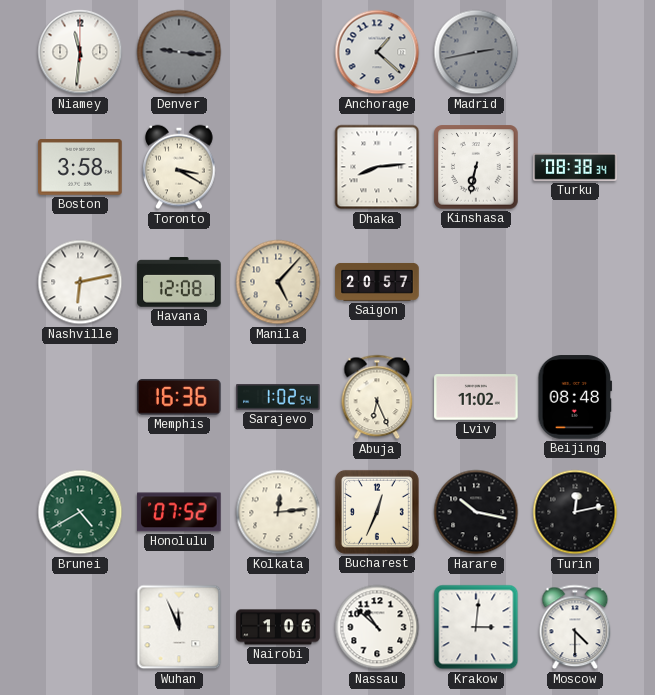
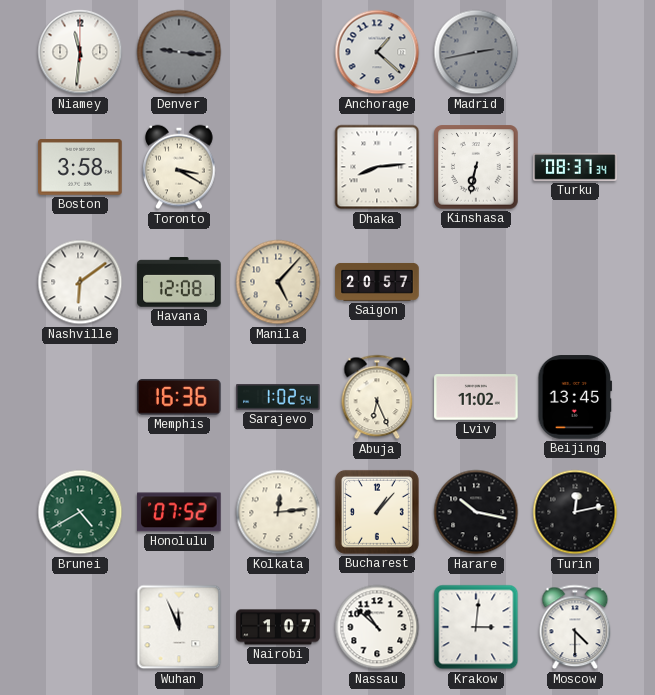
Turku: 08:38 -> 08:37 (575, 167)
Nashville: 6:13 -> 6:09 (80, 282)
Beijing: 08:48 -> 13:45 (575, 397)
Bucharest: 12:34 -> 1:07 (377, 512)
Nairobi: 1:06 -> 1:07 (278, 627)
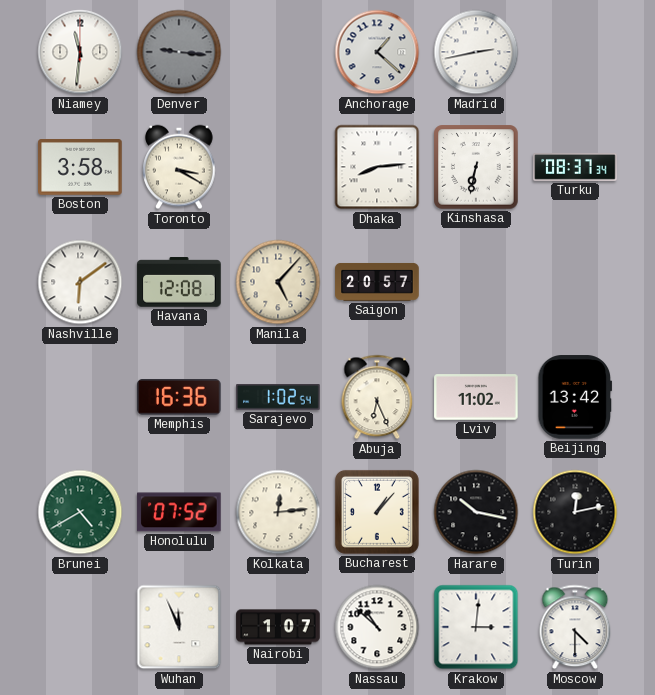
Madrid dial: grey -> white (476, 52)
Beijing: 13:45 -> 13:42 (575, 397)
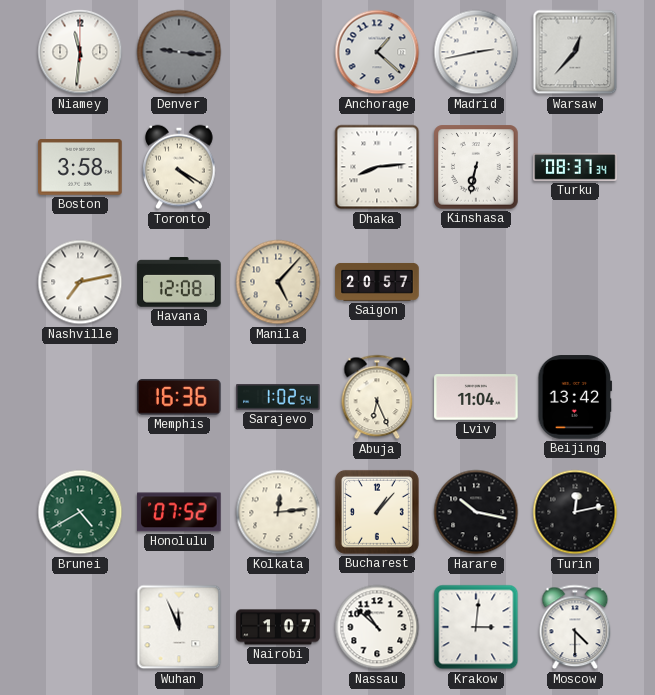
Warsaw: none -> 12:37 (575, 52)
Toronto: 3:20 -> 4:20 (179, 167)
Nashville: 6:09 -> 7:13 (80, 282)
Lviv: 11:02 -> 11:04 (476, 397)
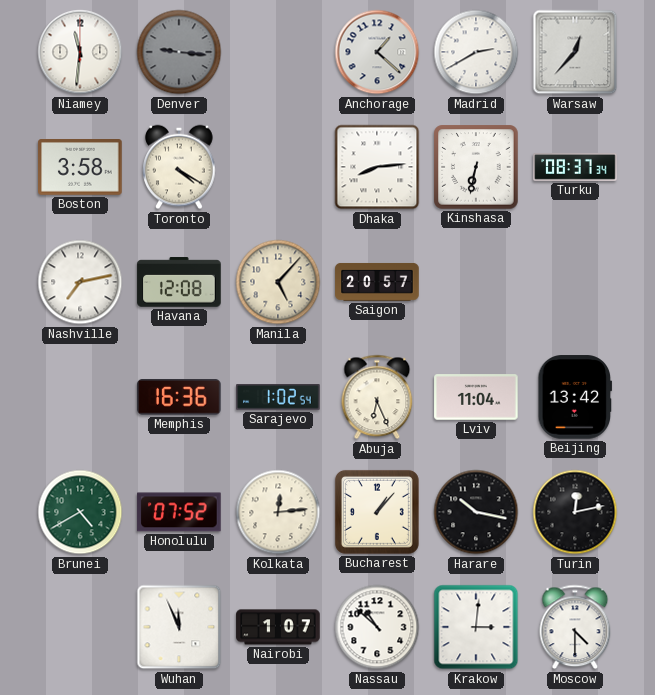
Madrid: 2:43 -> 2:40 (476, 52)
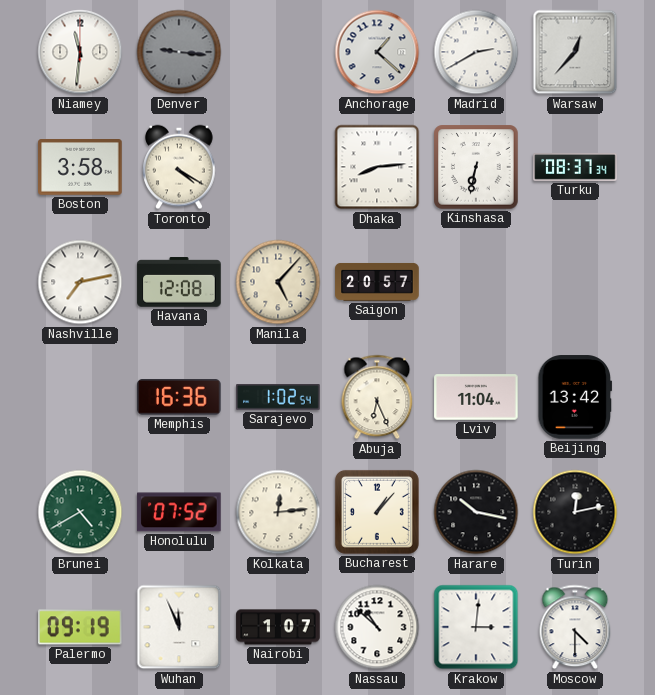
Palermo: none -> 09:19 (81, 627)
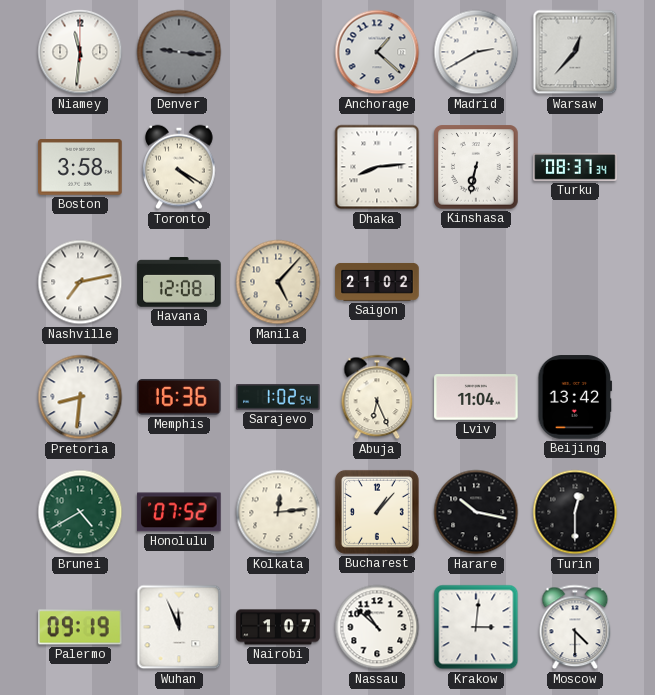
Saigon: 20:57 -> 21:02 (377, 282)
Pretoria: none -> 8:31 (80, 397)
Turin: 12:13 -> 12:30 (575, 512)
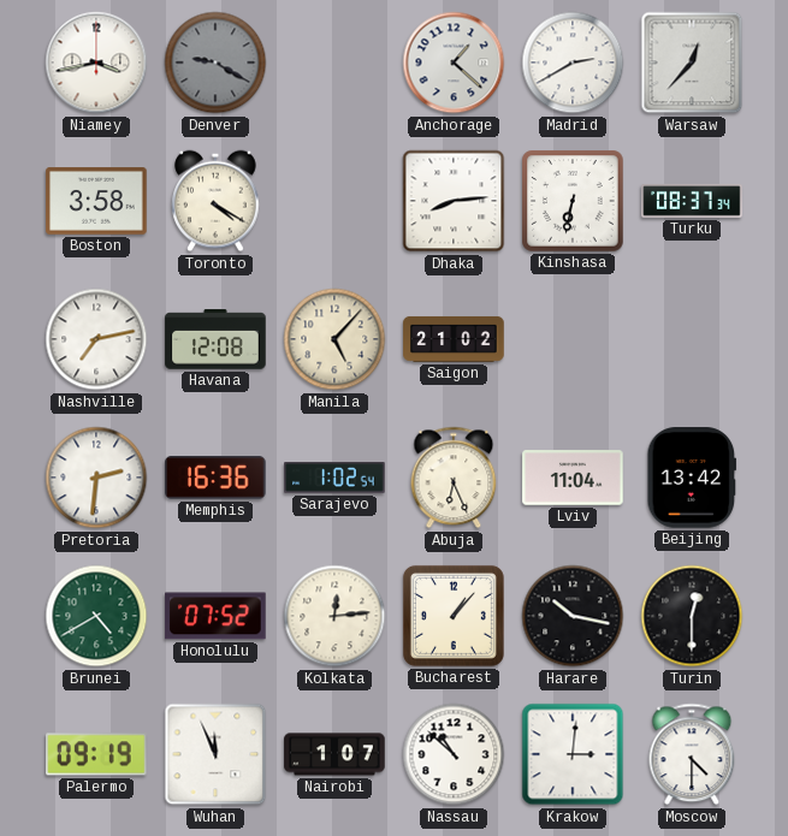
Niamey: 11:31 -> 3:43 (96, 63)
Denver: 9:16 -> 9:20 (215, 63)
Pretoria: 8:31 -> 2:31 (96, 478)
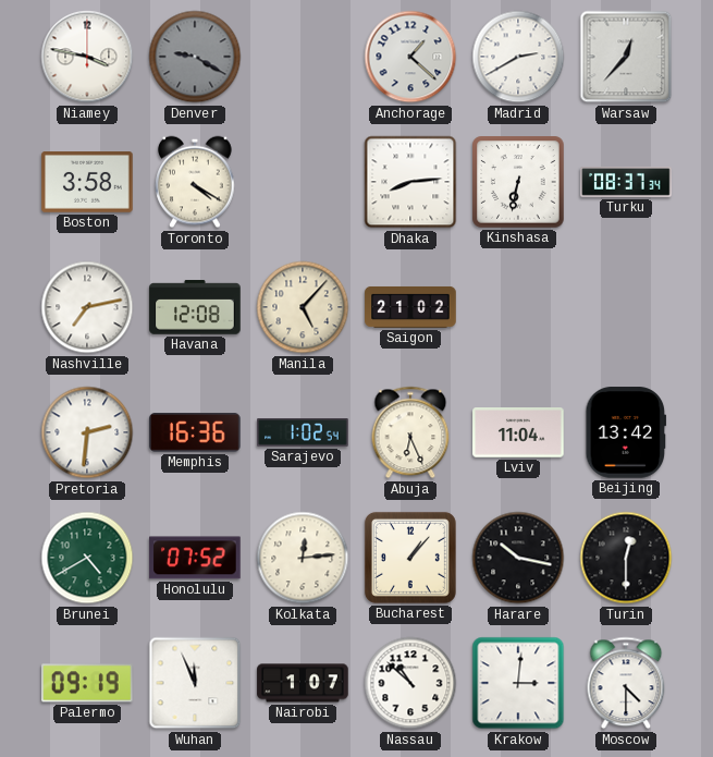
Niamey: 3:43 -> 3:47 (87, 57)
